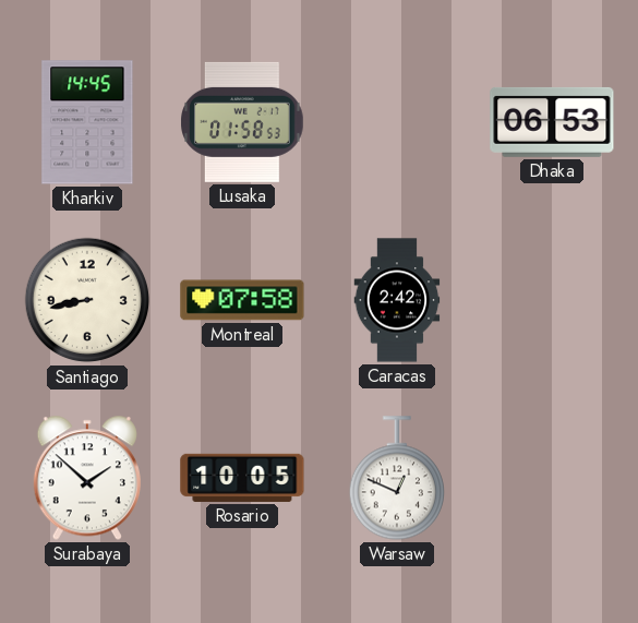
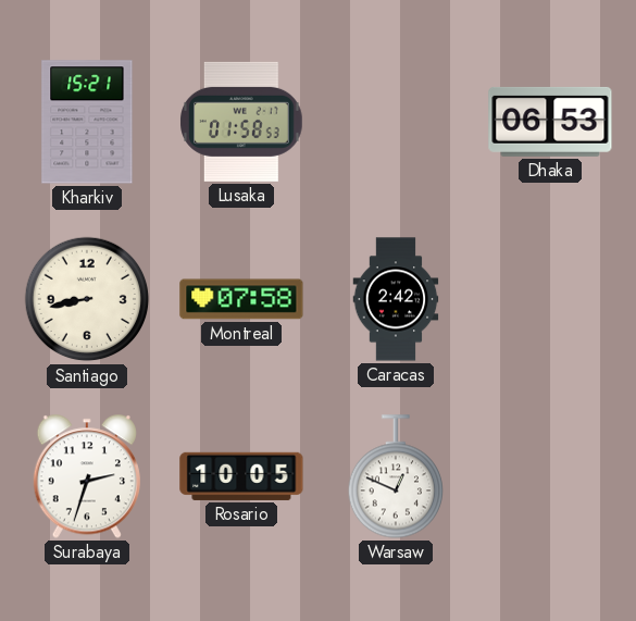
Kharkiv: 14:45 -> 15:21 (87, 122)
Surabaya: 1:52 -> 2:33 (87, 476)
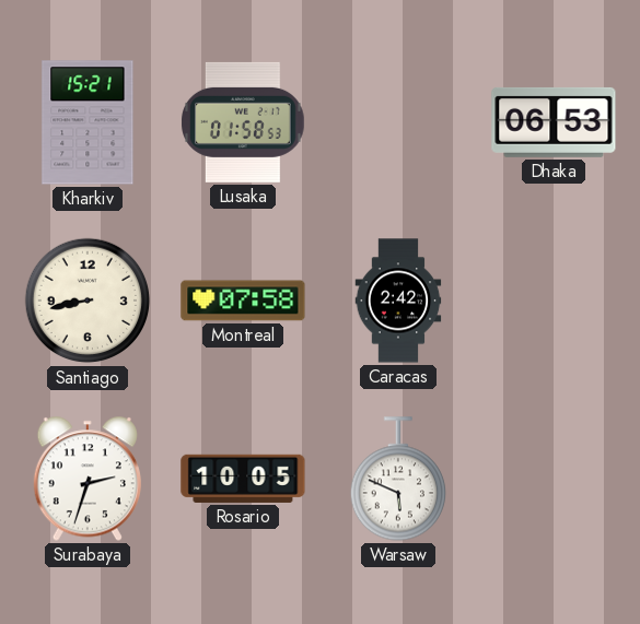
Warsaw: 12:49 -> 5:49 (397, 479)
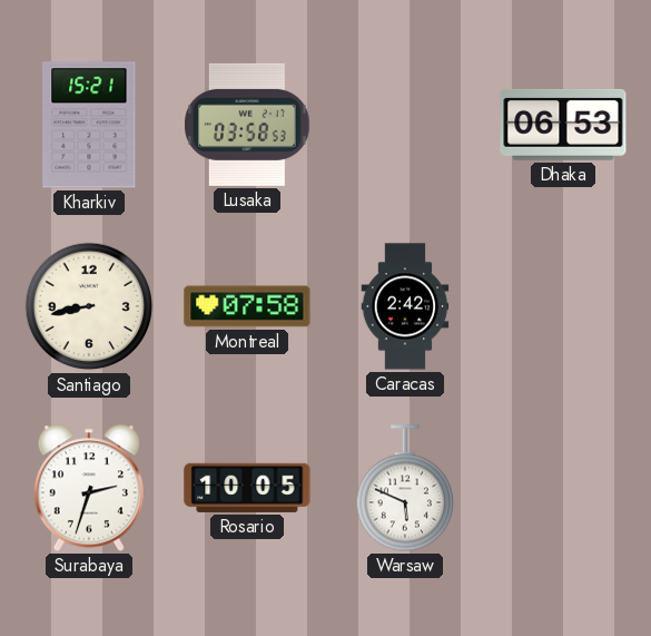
Lusaka: 01:58 -> 03:58 (248, 125)
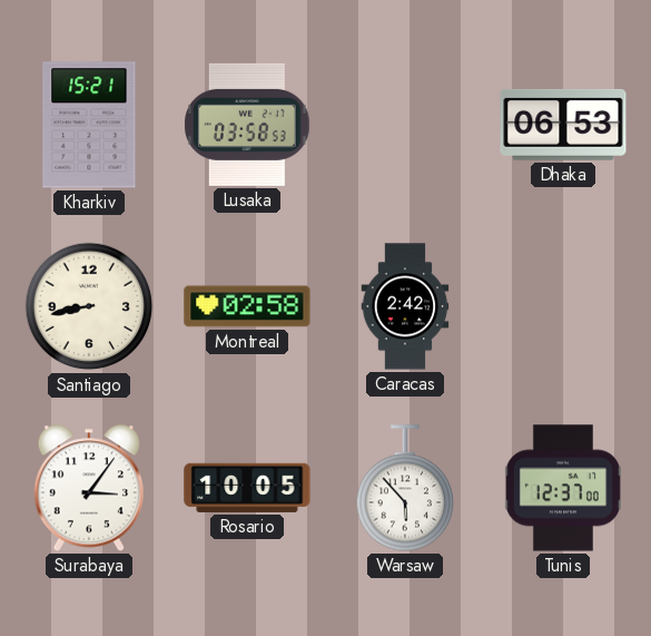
Montreal: 07:58 -> 02:58 (247, 306)
Surabaya: 2:33 -> 3:06 (89, 488)
Warsaw: 5:49 -> 5:53 (404, 488)
Tunis: none -> 12:37 (563, 488)
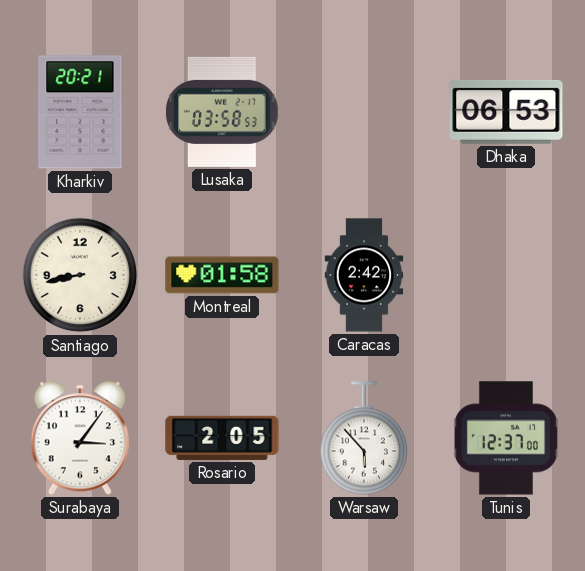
Kharkiv: 15:21 -> 20:21 (80, 112)
Montreal: 02:58 -> 01:58 (222, 275)
Rosario: 10:05 -> 2:05 (222, 438)
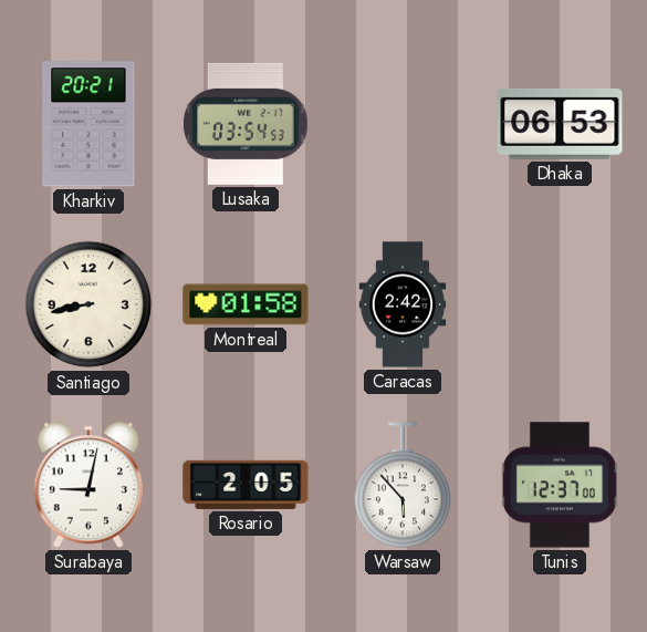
Lusaka: 03:58 -> 03:54 (247, 124)
Surabaya: 3:06 -> 9:02 (88, 485)
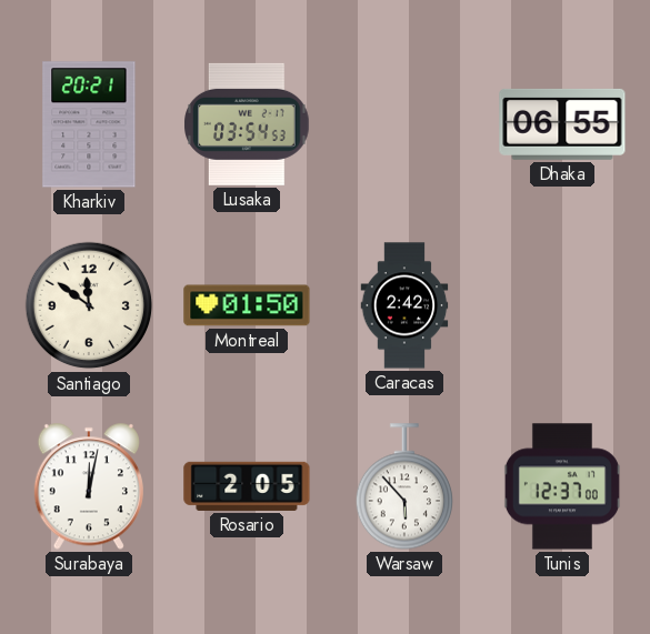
Dhaka: 06:53 -> 06:55 (562, 124)
Santiago: 8:43 -> 11:51 (89, 305)
Montreal: 01:58 -> 01:50 (247, 305)
Surabaya: 9:02 -> 12:02 (89, 486)
